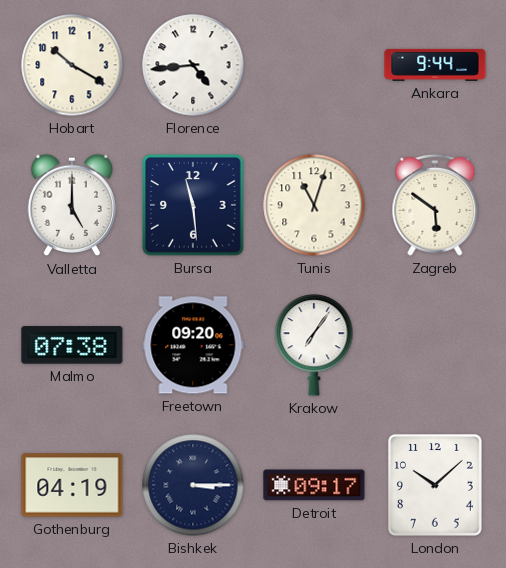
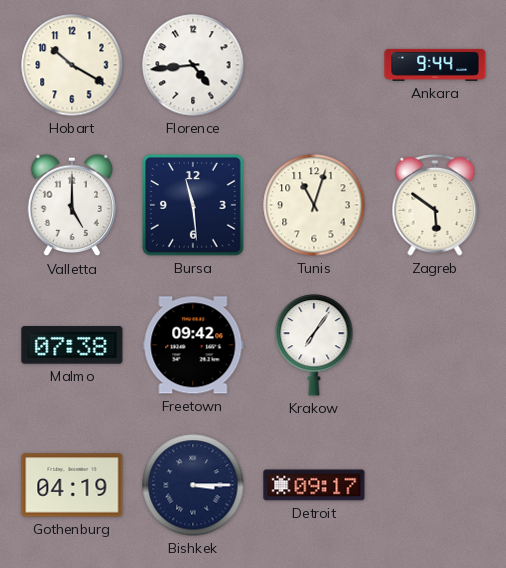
Freetown: 09:20 -> 09:42 (193, 345)
London: 10:08 -> none (436, 486)
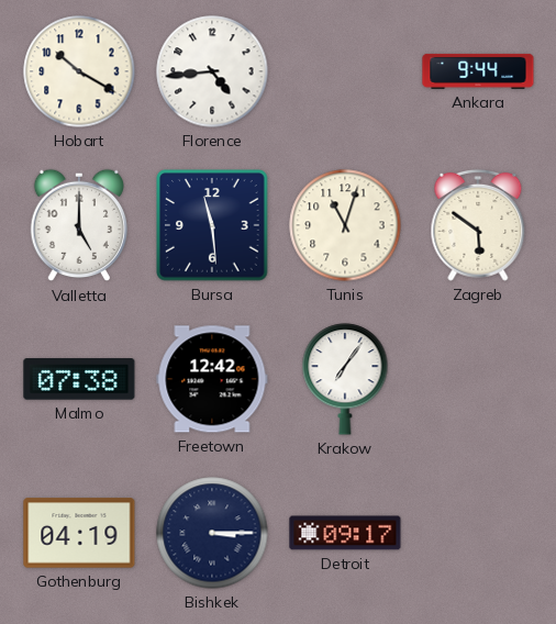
Freetown: 09:42 -> 12:42 (212, 379)
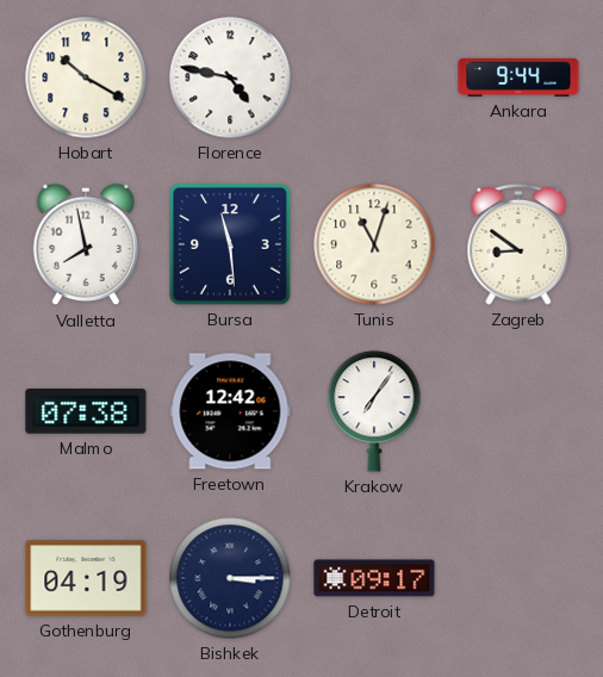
Florence: 4:44 -> 4:47 (230, 77)
Valletta: 5:00 -> 7:58 (86, 244)
Zagreb: 5:51 -> 8:51 (518, 244)
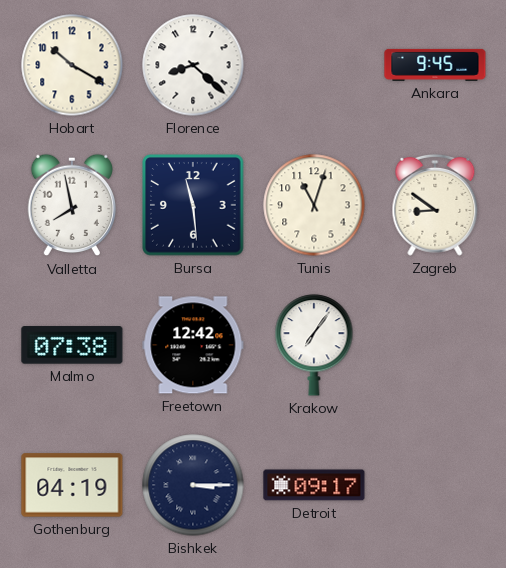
Florence: 4:47 -> 8:22 (193, 65)
Ankara: 9:44 -> 9:45 (435, 65)
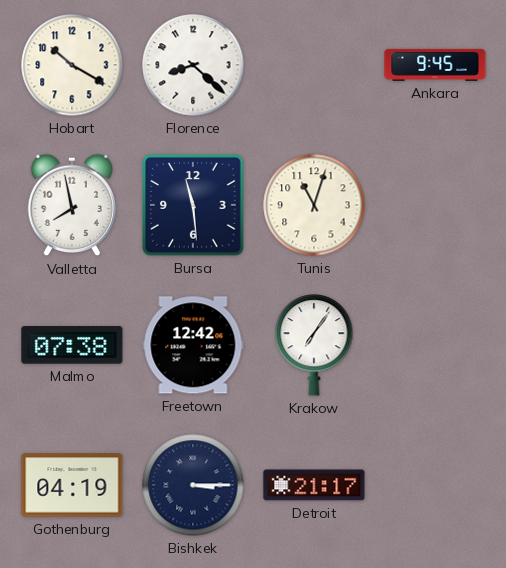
Zagreb: 8:51 -> none (435, 205)
Detroit: 09:17 -> 21:17 (314, 485)
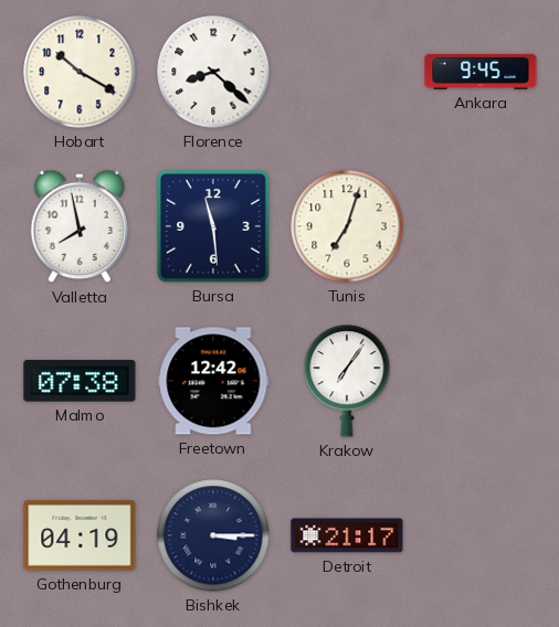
Tunis: 11:03 -> 7:03 (347, 226)
